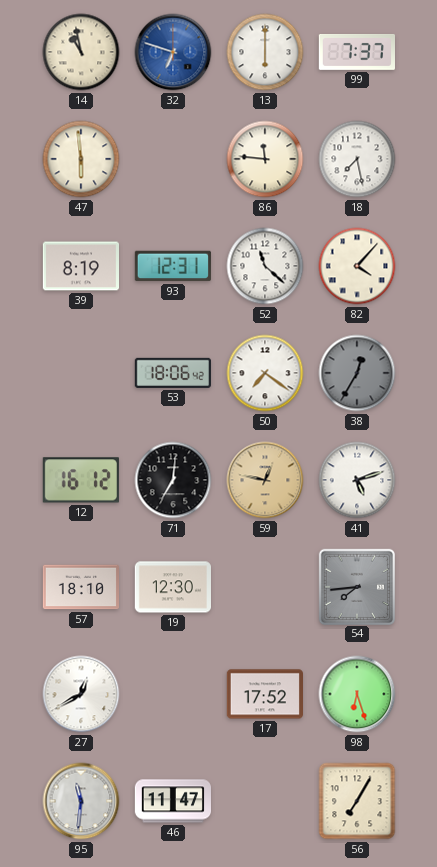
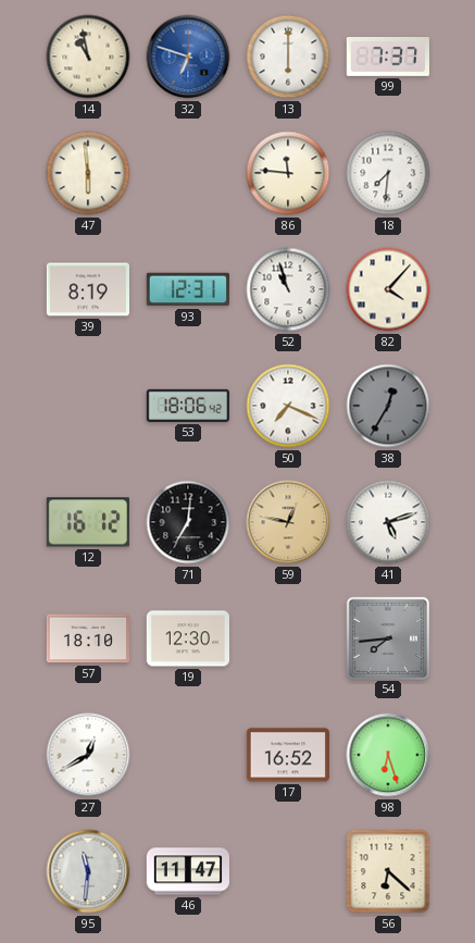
18: 7:28 -> 7:31 (388, 173)
52: 11:22 -> 10:57 (288, 289)
50: 7:21 -> 7:19 (288, 406)
17: 17:52 -> 16:52 (287, 755)
56: 7:05 -> 6:22 (388, 871)
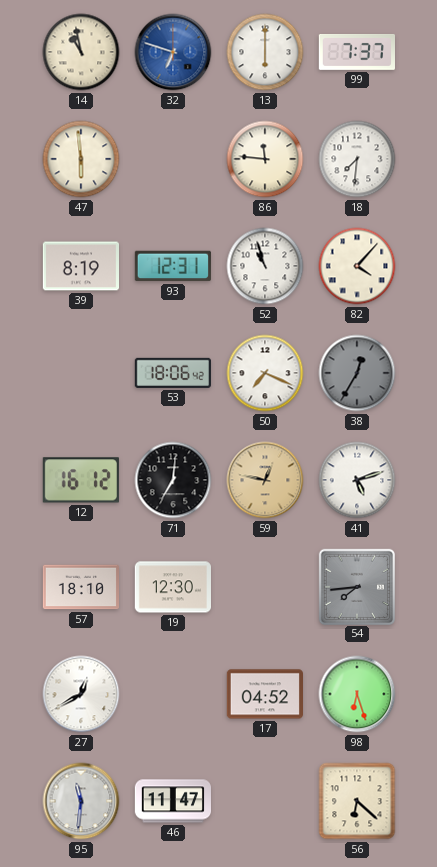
17: 16:52 -> 04:52 (264, 694)
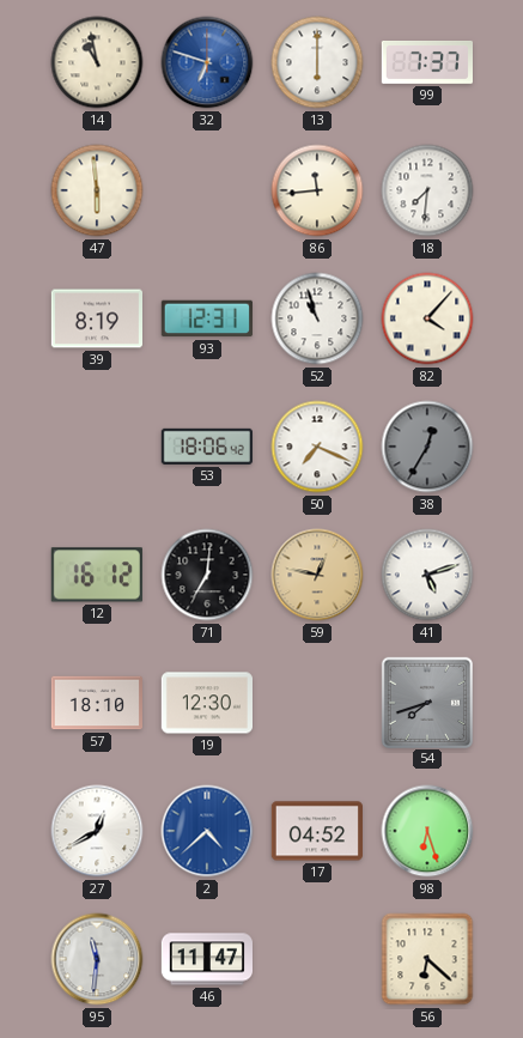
86: 11:46 -> 11:44 (317, 190)
54: 7:44 -> 7:42 (426, 702)
2: none -> 4:38 (207, 831)
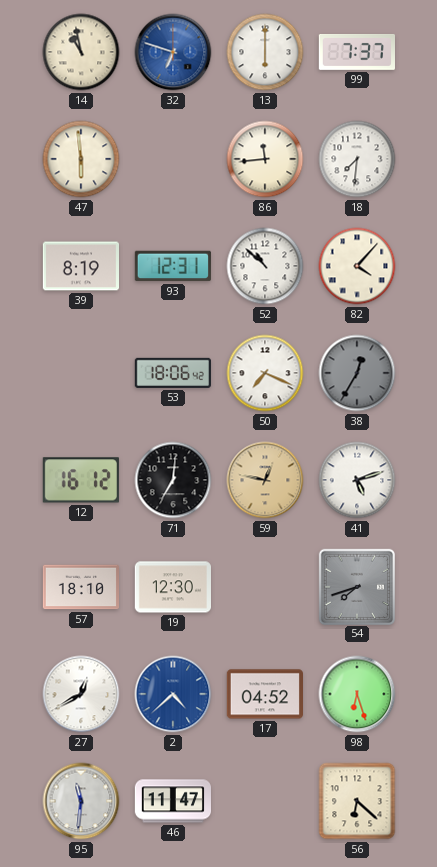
52: 10:57 -> 10:52 (265, 266)
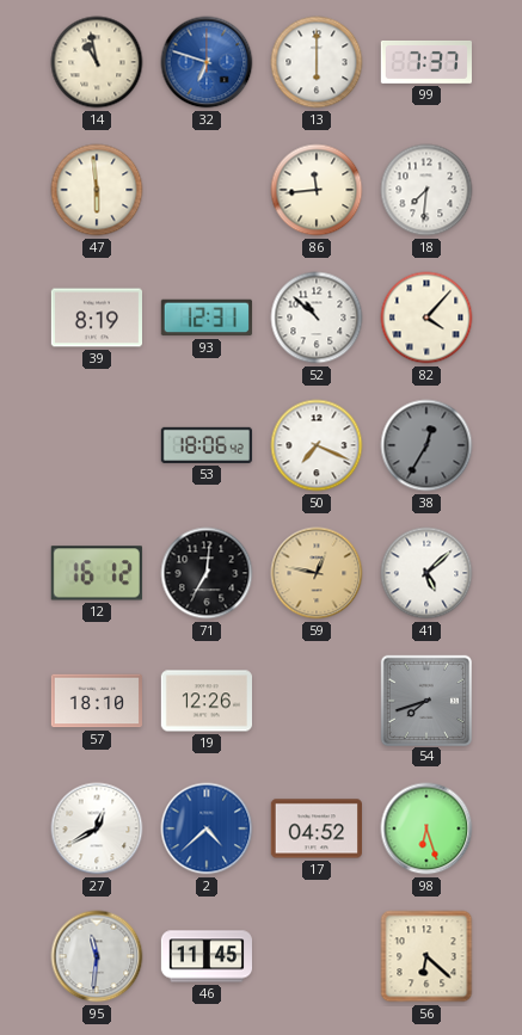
41: 5:12 -> 5:08 (426, 573)
19: 12:30 -> 12:26 (205, 701)
46: 11:47 -> 11:45 (205, 956)
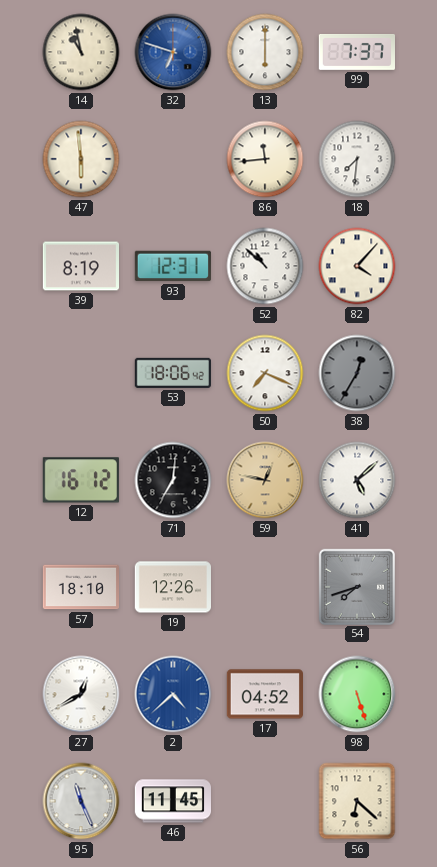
98: 6:27 -> 5:27 (357, 694)
95: 11:31 -> 11:26 (81, 801)
